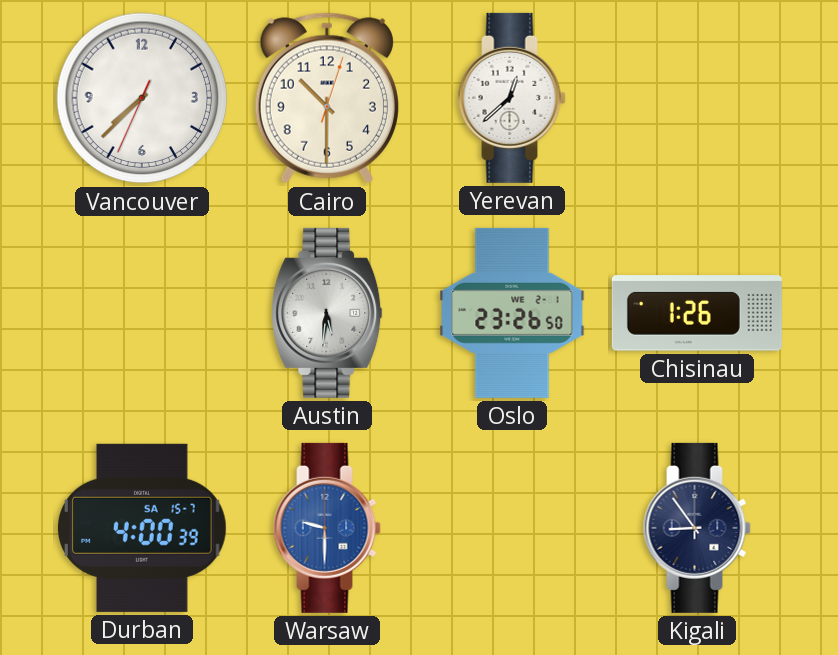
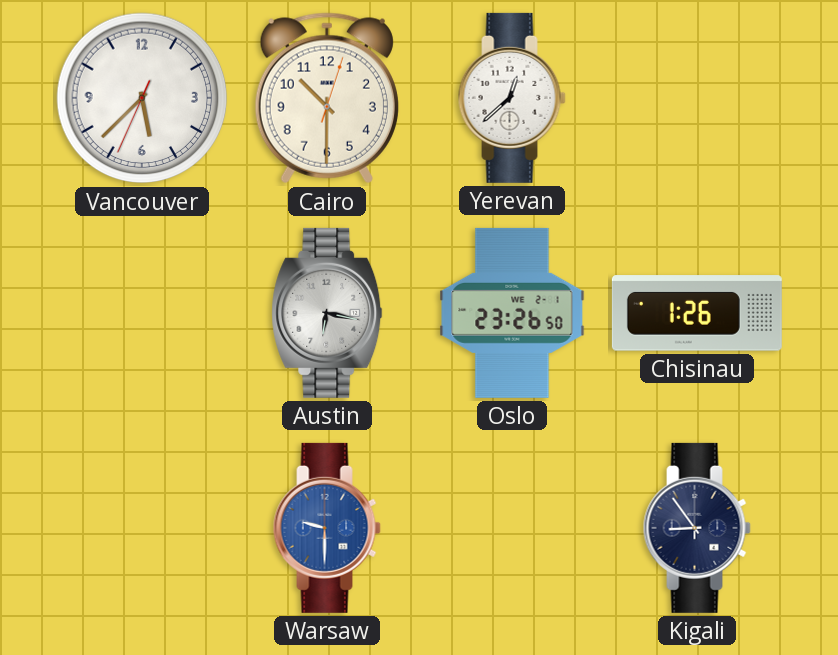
Vancouver: 7:37 -> 5:37 (142, 98)
Austin: 5:31 -> 6:17 (327, 313)
Durban: 4:00 -> none (143, 528)
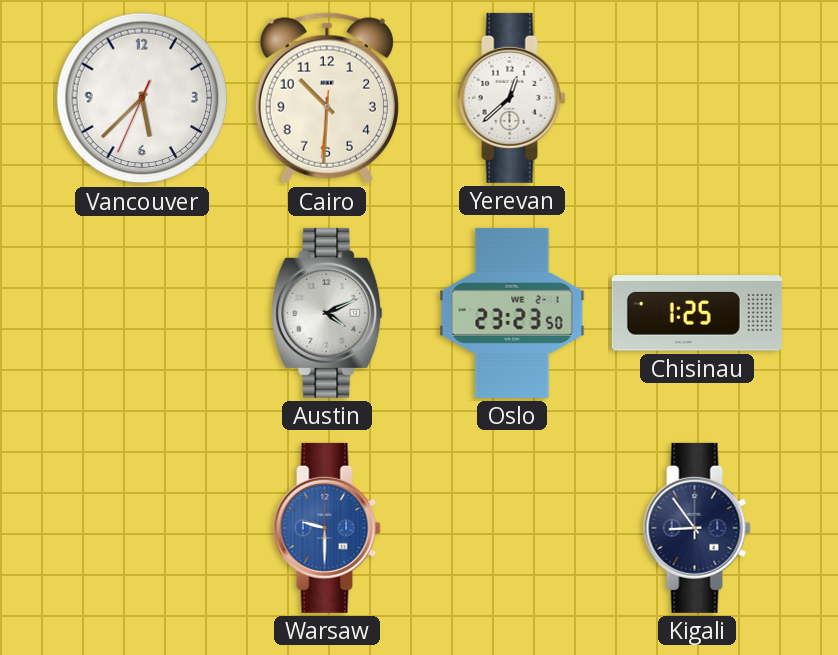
Cairo: 10:30:03 -> 10:30:31 (327, 98)
Austin: 6:17 -> 4:11 (327, 313)
Oslo: 23:26 -> 23:23 (512, 313)
Chisinau: 1:26 -> 1:25 (697, 313)
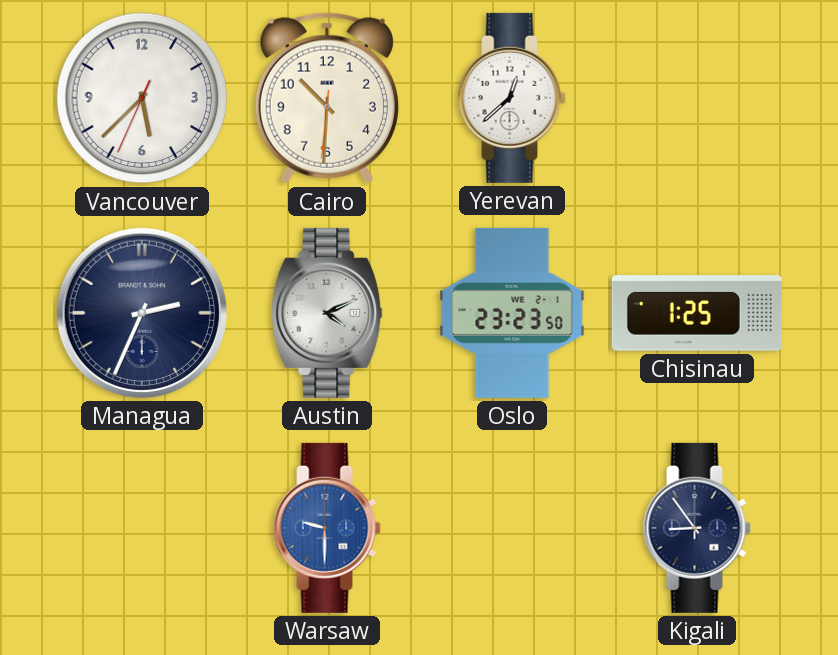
Managua: none -> 2:34 (142, 313)
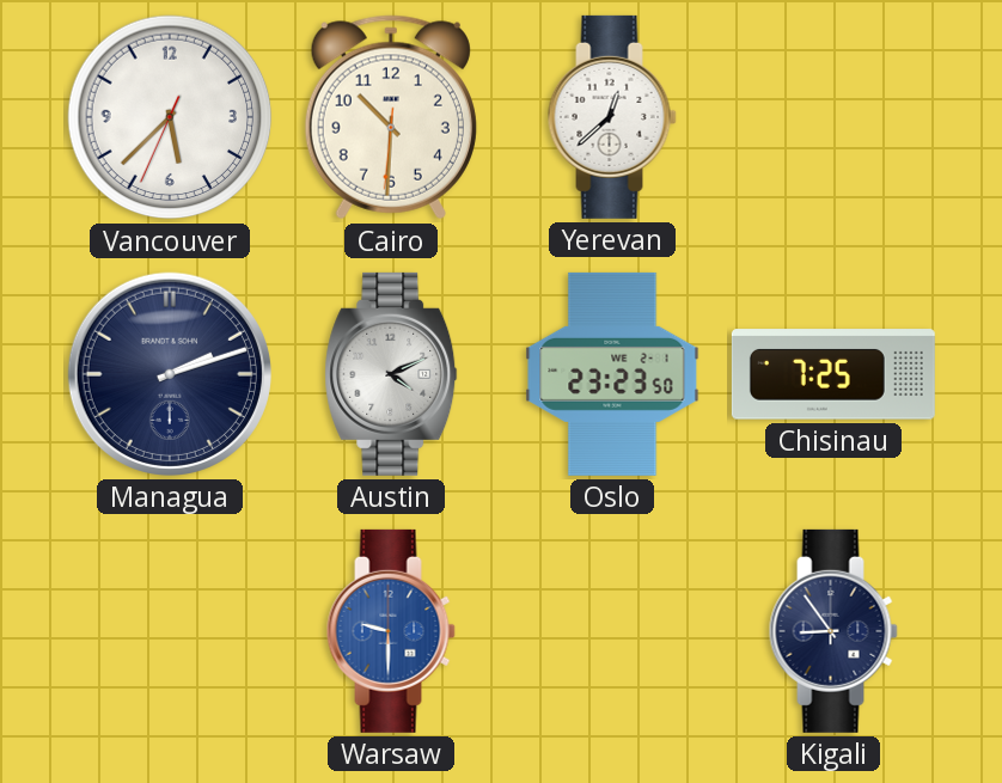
Managua: 2:34 -> 2:12 (170, 374)
Chisinau: 1:25 -> 7:25 (833, 374)
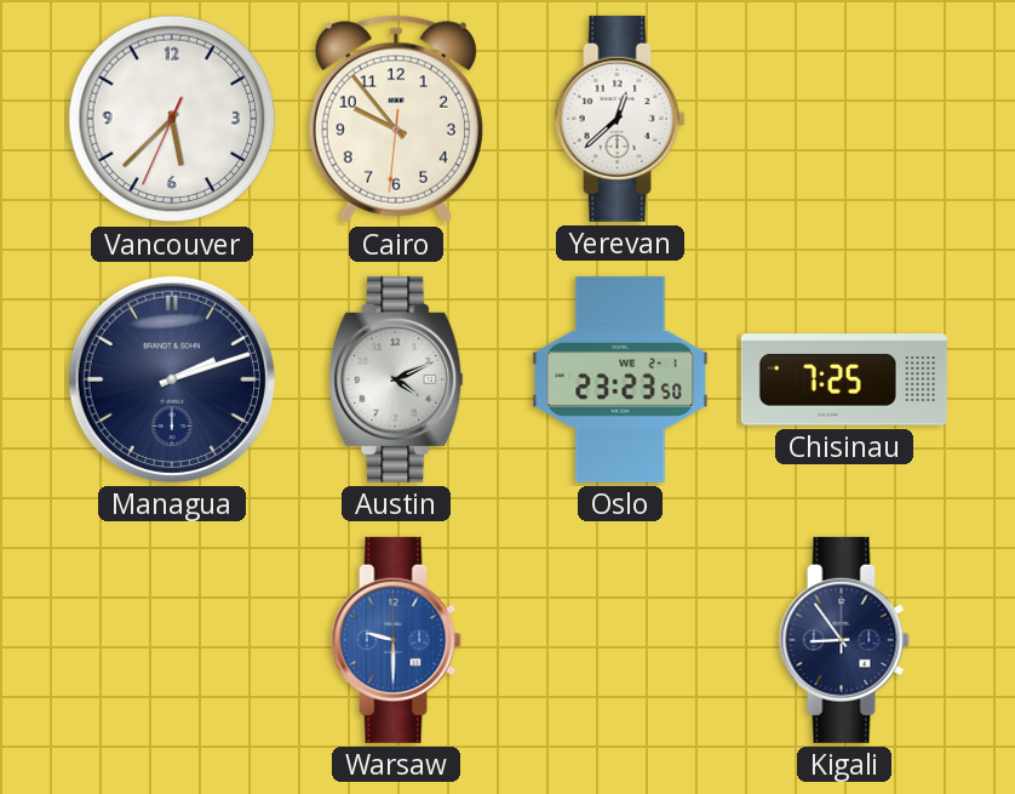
Cairo: 10:30 -> 9:53 (396, 119)
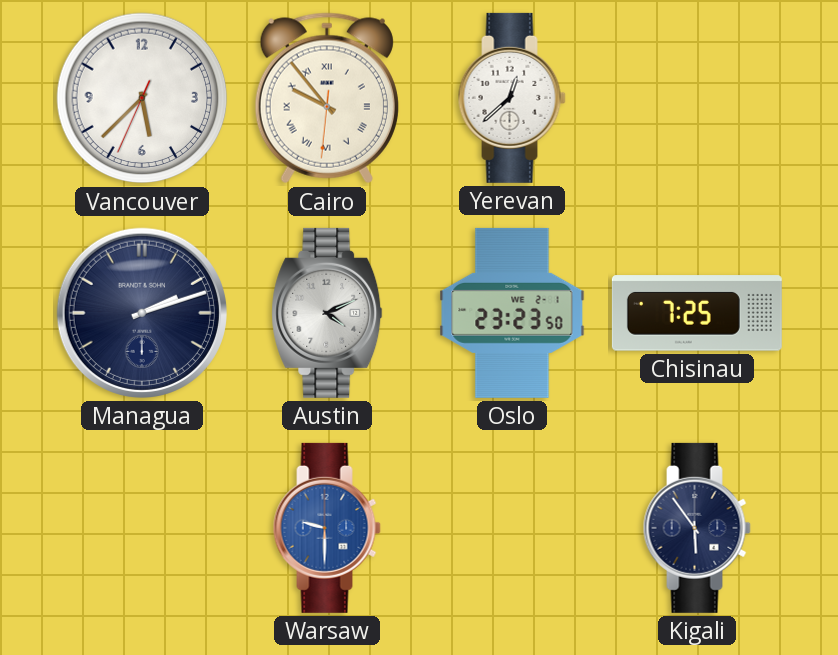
Cairo numerals: Arabic -> Roman (327, 98)
Kigali: 8:54 -> 5:54 (697, 528)
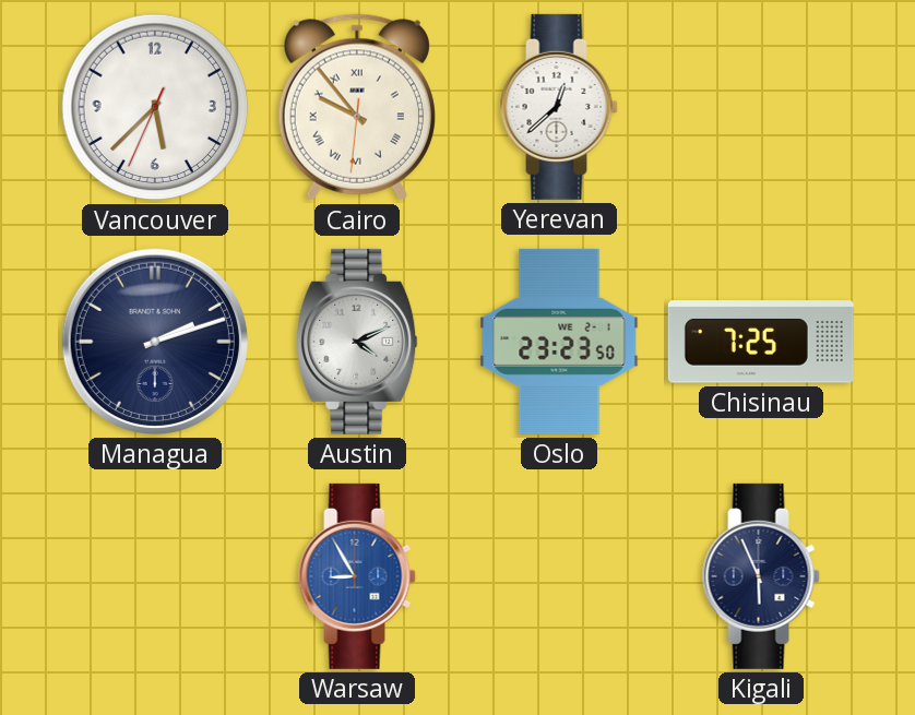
Warsaw: 9:30 -> 8:55 (357, 576)
Kigali: 5:54 -> 5:56 (761, 576)
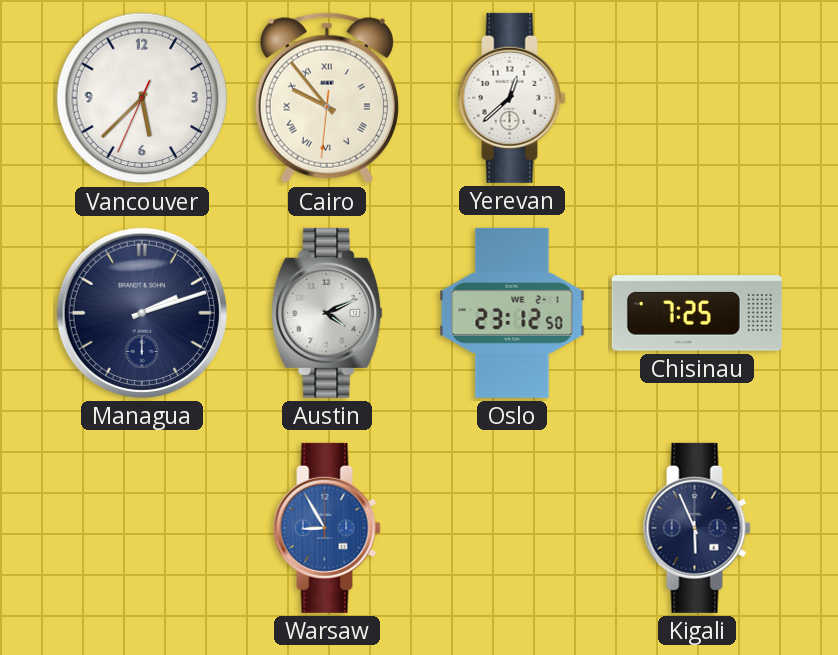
Oslo: 23:23 -> 23:12 (512, 313)
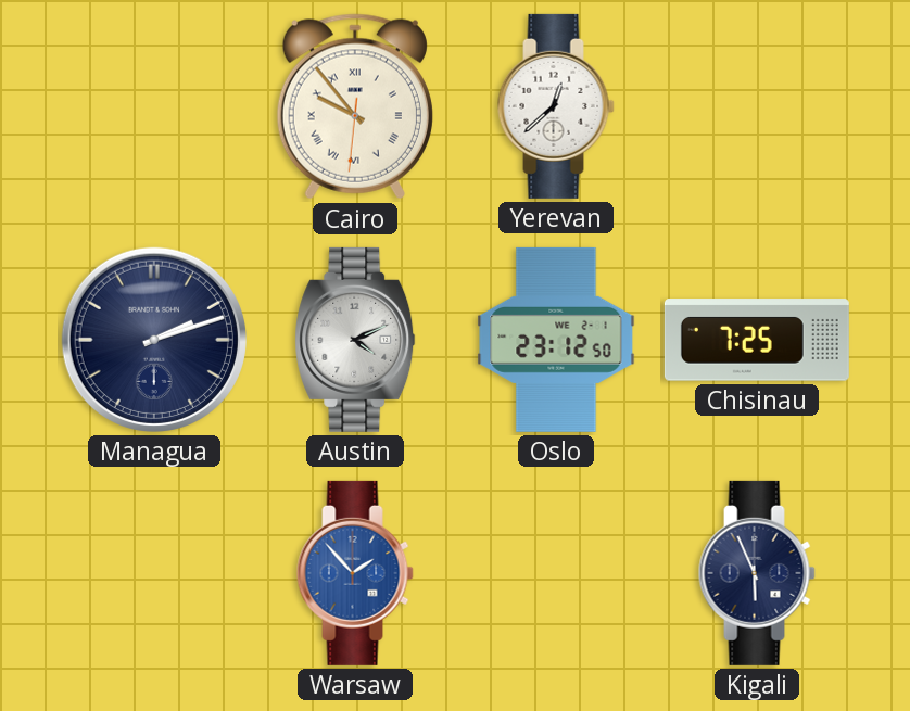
Vancouver: 5:37 -> none (142, 98)
Warsaw: 8:55 -> 1:53 (355, 573)
